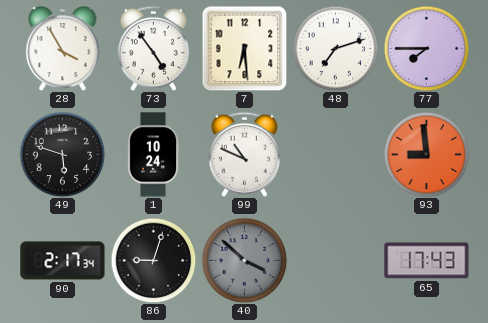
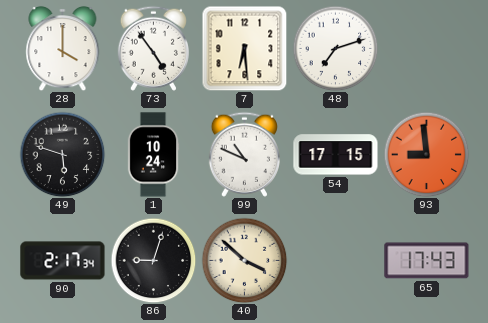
28: 3:55 -> 4:00 (63, 48)
77: 7:45 -> none (426, 48)
54: none -> 17:15 (336, 155)
40 dial: grey -> cream (244, 260)
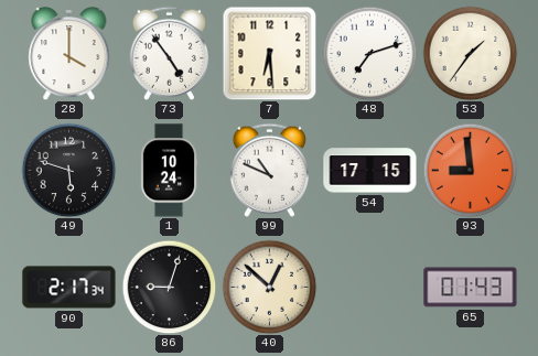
53: none -> 1:36 (470, 53)
40: 3:52 -> 12:52 (269, 287)
65: 17:43 -> 01:43 (471, 288)
